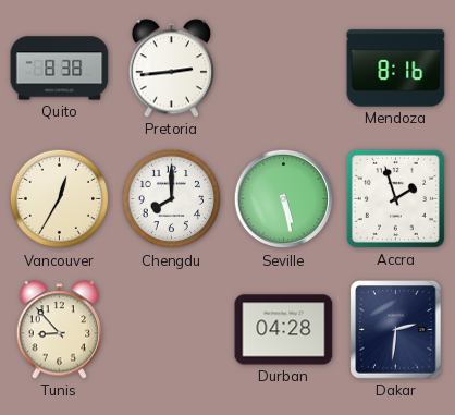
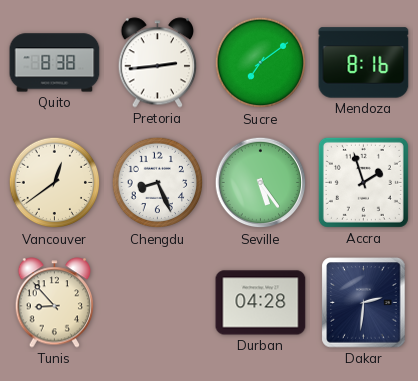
Sucre: none -> 7:09 (261, 63)
Vancouver: 12:35 -> 12:39 (55, 183)
Chengdu: 8:00 -> 8:26 (158, 183)
Seville: 5:28 -> 5:24 (261, 183)
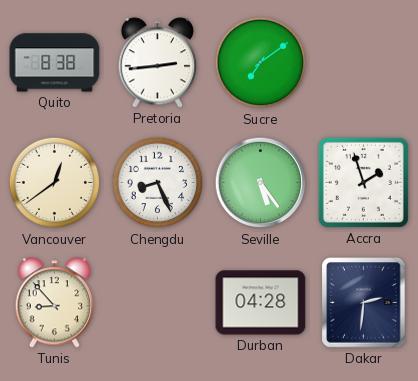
Mendoza: 8:16 -> none (364, 63)
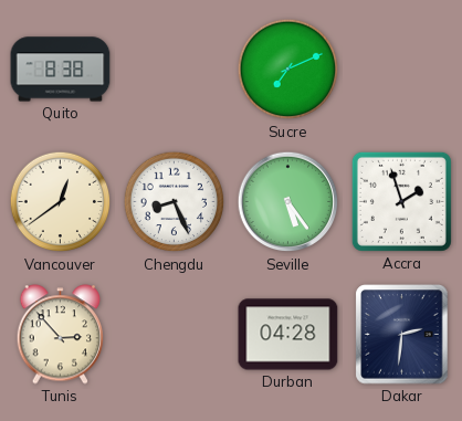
Pretoria: 2:44 -> none (158, 63)
Sucre: 7:09 -> 7:11 (288, 70)
Tunis: 8:53 -> 2:53 (61, 335)
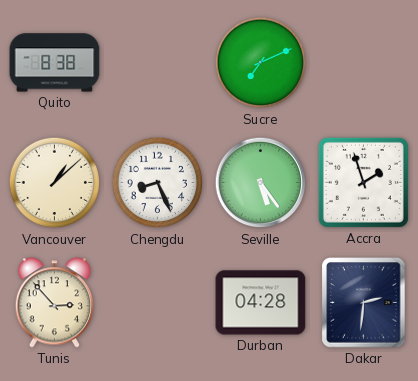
Vancouver: 12:39 -> 1:08 (55, 183)
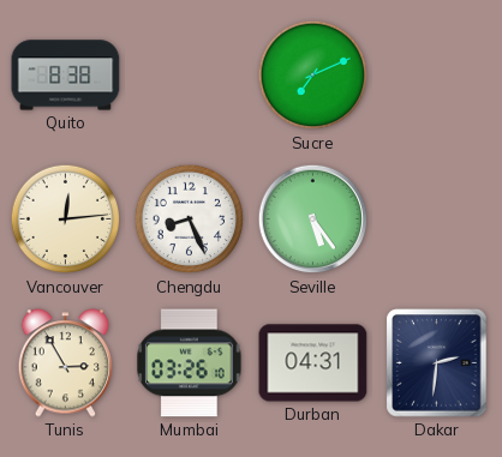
Vancouver: 1:08 -> 12:14 (66, 220)
Accra: 1:57 -> none (363, 182)
Tunis: 2:53 -> 2:55 (66, 363)
Mumbai: none -> 03:26 (190, 363)
Durban: 04:28 -> 04:31 (313, 363)
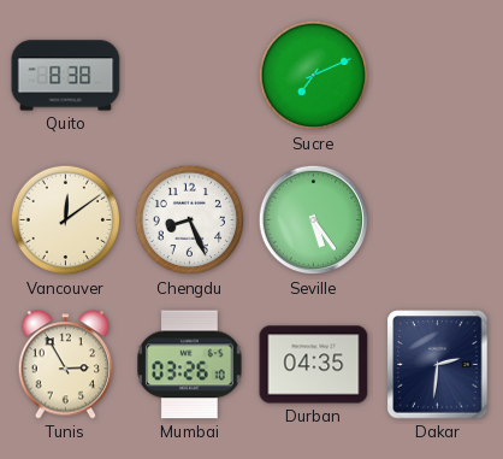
Vancouver: 12:14 -> 12:09 (66, 220)
Durban: 04:31 -> 04:35 (314, 365)
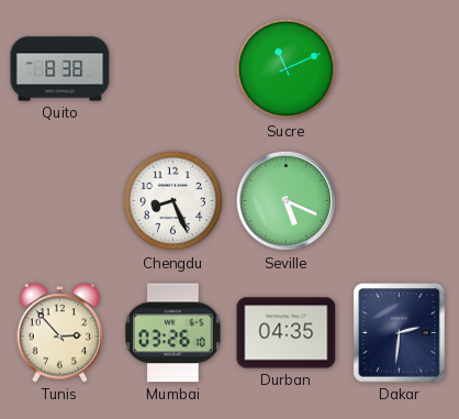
Sucre: 7:11 -> 11:11 (287, 69)
Vancouver: 12:09 -> none (66, 220)
Seville: 5:24 -> 5:19 (287, 201)
Tunis: 2:55 -> 2:53 (60, 333)
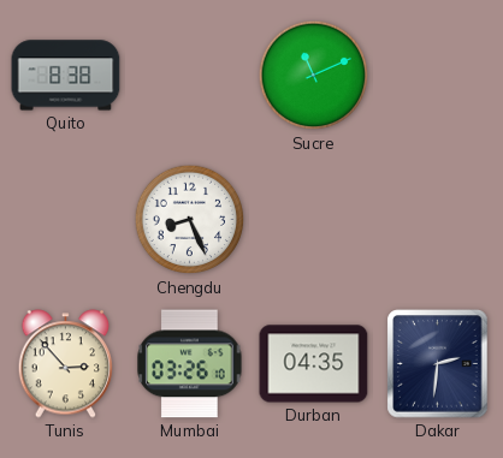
Seville: 5:19 -> none (287, 201)
